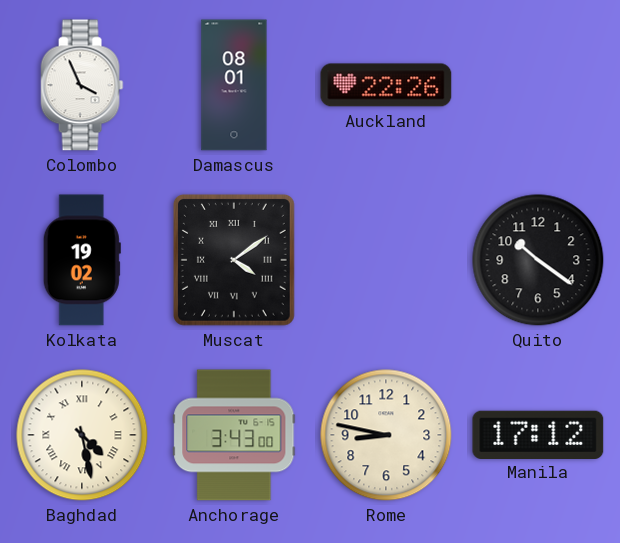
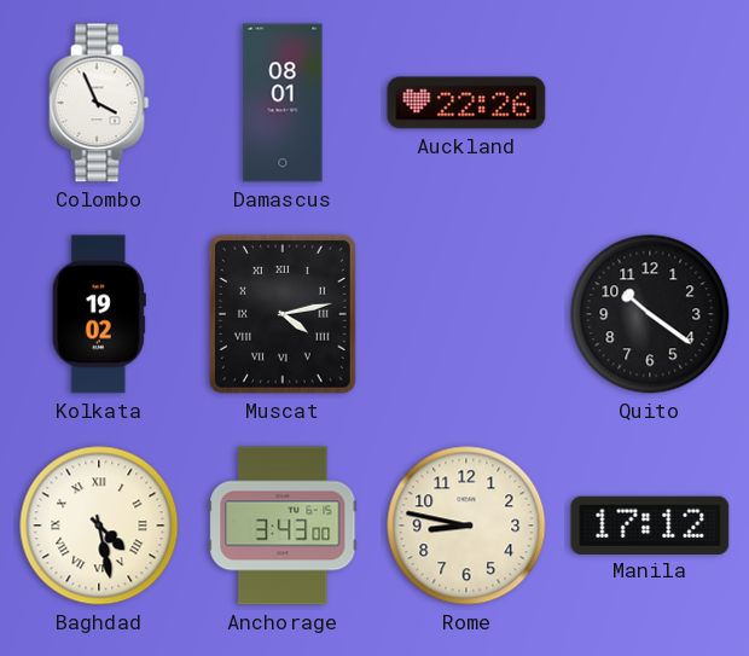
Muscat: 4:09 -> 4:13 (283, 314)
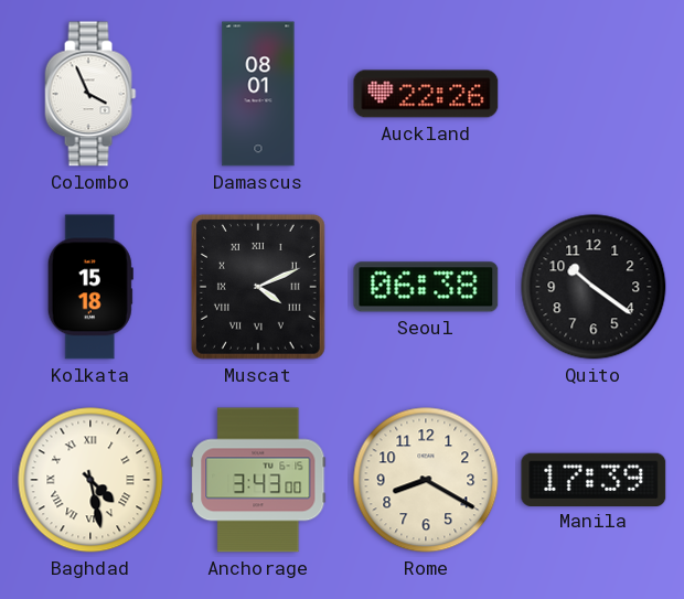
Kolkata: 19:02 -> 15:18 (90, 287)
Muscat: 4:13 -> 4:11 (258, 287)
Seoul: none -> 06:38 (426, 287)
Rome: 8:47 -> 8:20 (426, 480)
Manila: 17:12 -> 17:39 (594, 479)
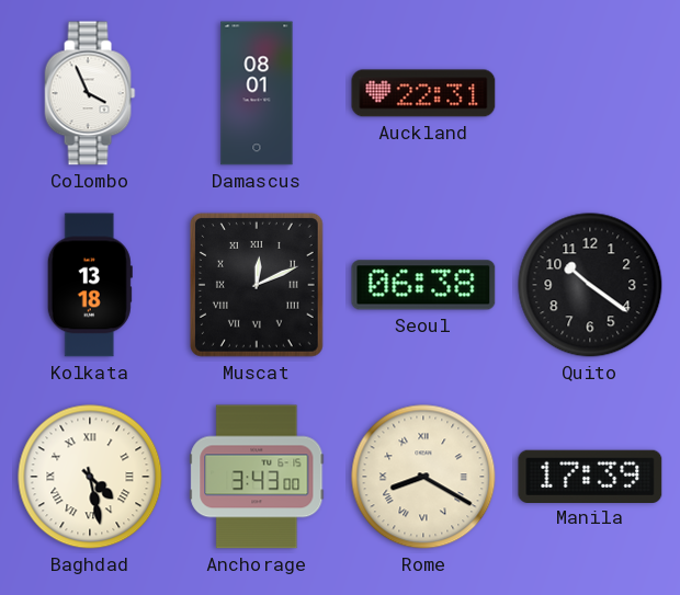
Auckland: 22:26 -> 22:31 (423, 93)
Kolkata: 15:18 -> 13:18 (90, 285)
Muscat: 4:11 -> 12:11 (257, 285)
Rome numerals: Arabic -> Roman (423, 477)
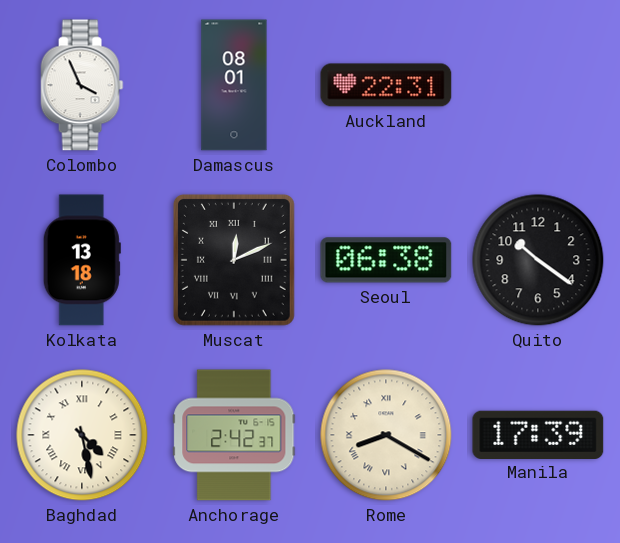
Anchorage: 3:43 -> 2:42 (234, 435)
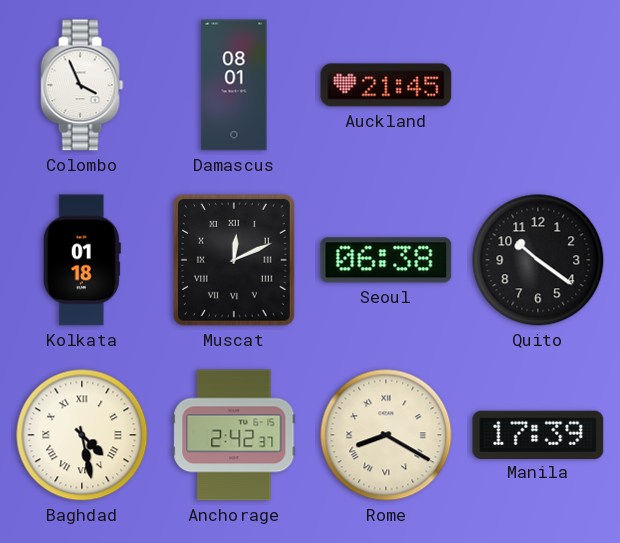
Auckland: 22:31 -> 21:45 (386, 85)
Kolkata: 13:18 -> 01:18 (82, 260)
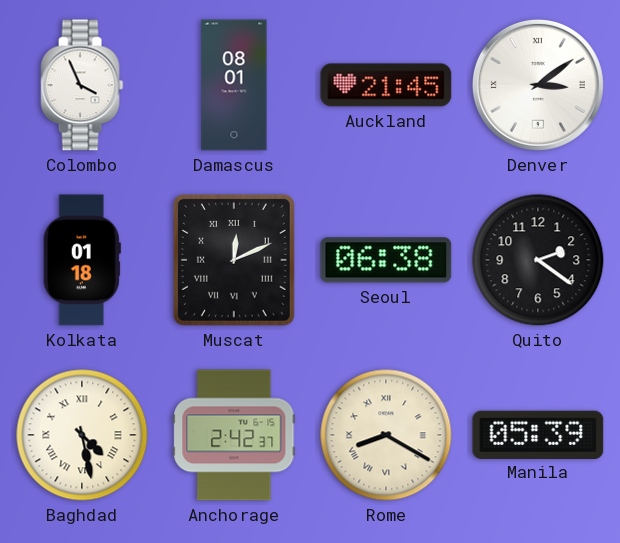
Denver: none -> 3:09 (538, 85)
Quito: 10:21 -> 2:21 (538, 260)
Manila: 17:39 -> 05:39 (538, 434)
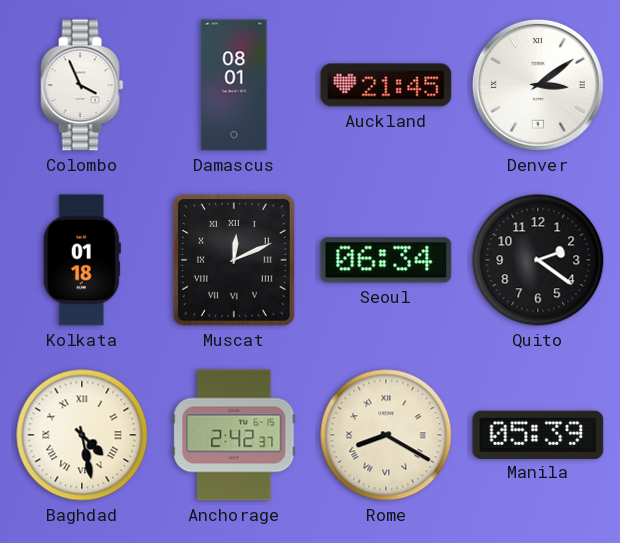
Seoul: 06:38 -> 06:34 (386, 260)
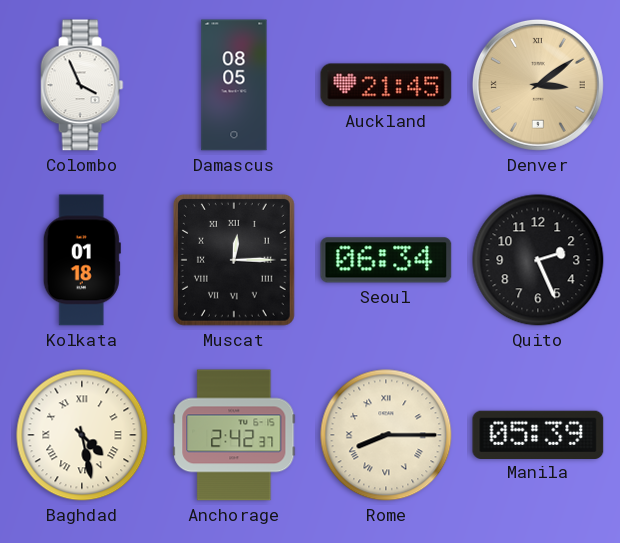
Damascus: 08:01 -> 08:05 (234, 85)
Denver dial: white -> champagne (538, 85)
Muscat: 12:11 -> 12:15 (234, 260)
Quito: 2:21 -> 2:26 (538, 260)
Rome: 8:20 -> 8:15 (386, 435)
